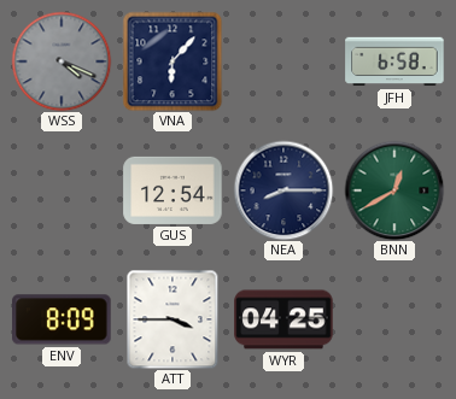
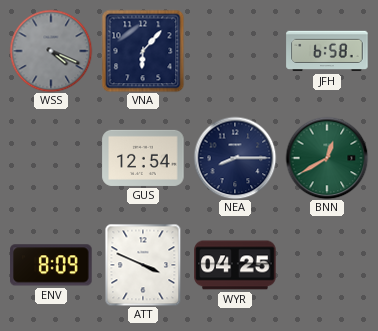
ATT: 3:45 -> 3:49 (143, 265)
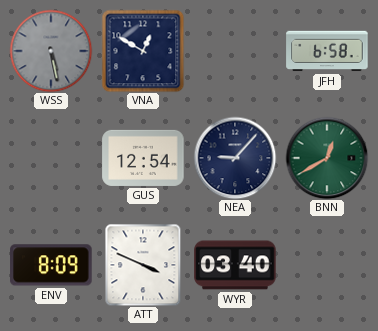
WSS: 4:19 -> 5:28 (51, 51)
VNA: 6:07 -> 12:50 (143, 51)
NEA: 8:15 -> 9:07 (235, 158)
WYR: 04:25 -> 03:40 (235, 265)
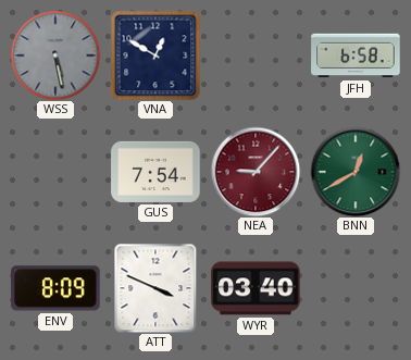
GUS: 12:54 -> 7:54 (155, 172)
NEA dial: navy -> burgundy (256, 172)
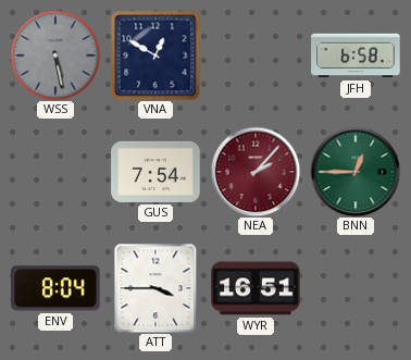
NEA: 9:07 -> 2:07 (256, 172)
BNN: 12:40 -> 12:45 (356, 172)
ENV: 8:09 -> 8:04 (55, 288)
ATT: 3:49 -> 3:45 (155, 288)
WYR: 03:40 -> 16:51 (256, 288)
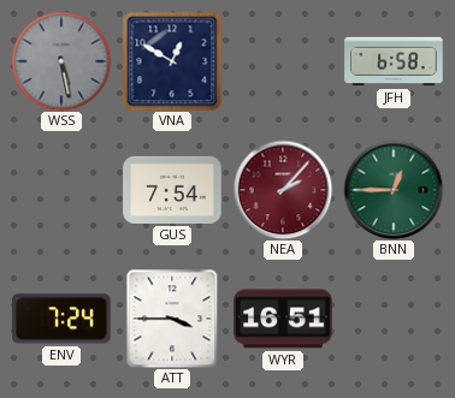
ENV: 8:04 -> 7:24 (61, 319)
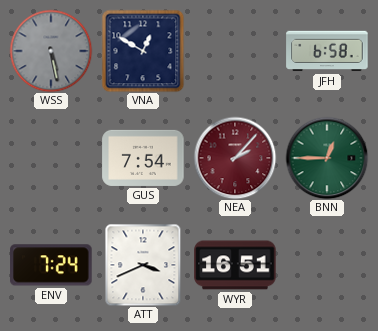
ATT: 3:45 -> 3:41 (143, 265)
